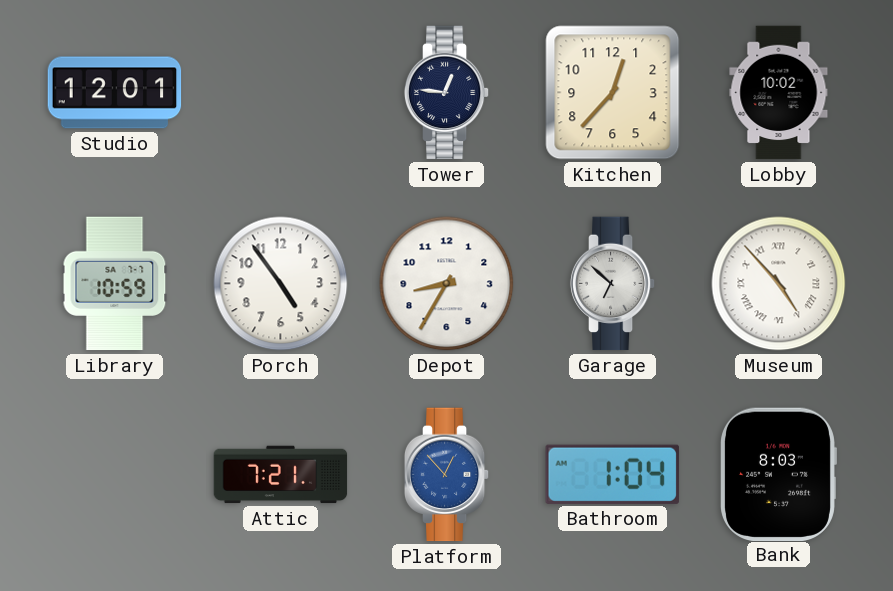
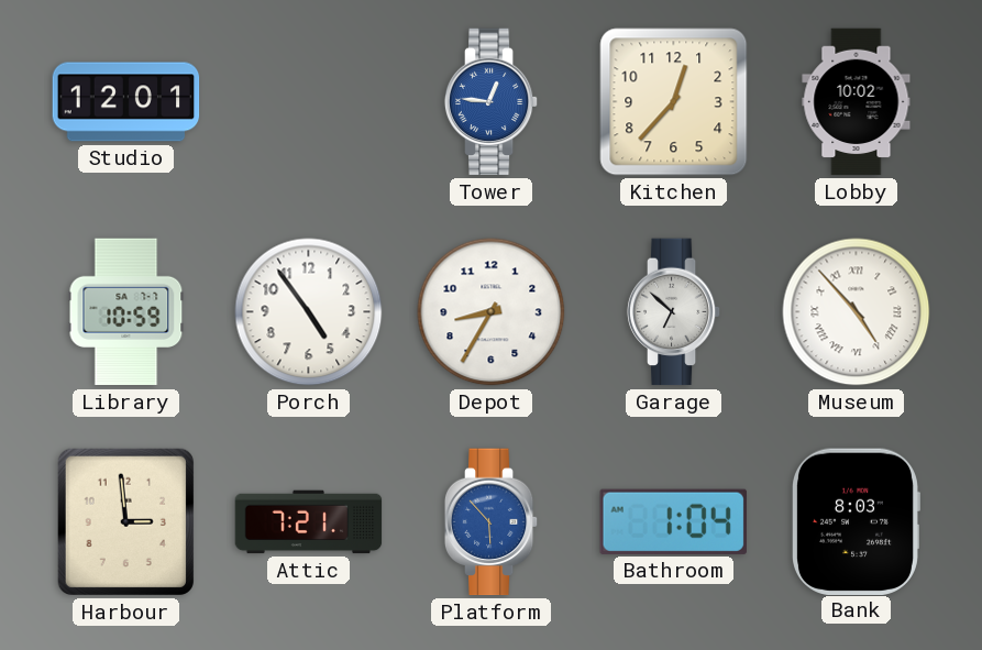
Tower dial: navy -> blue (492, 102)
Harbour: none -> 2:59 (125, 521)
Platform: 12:53 -> 5:53 (492, 522)
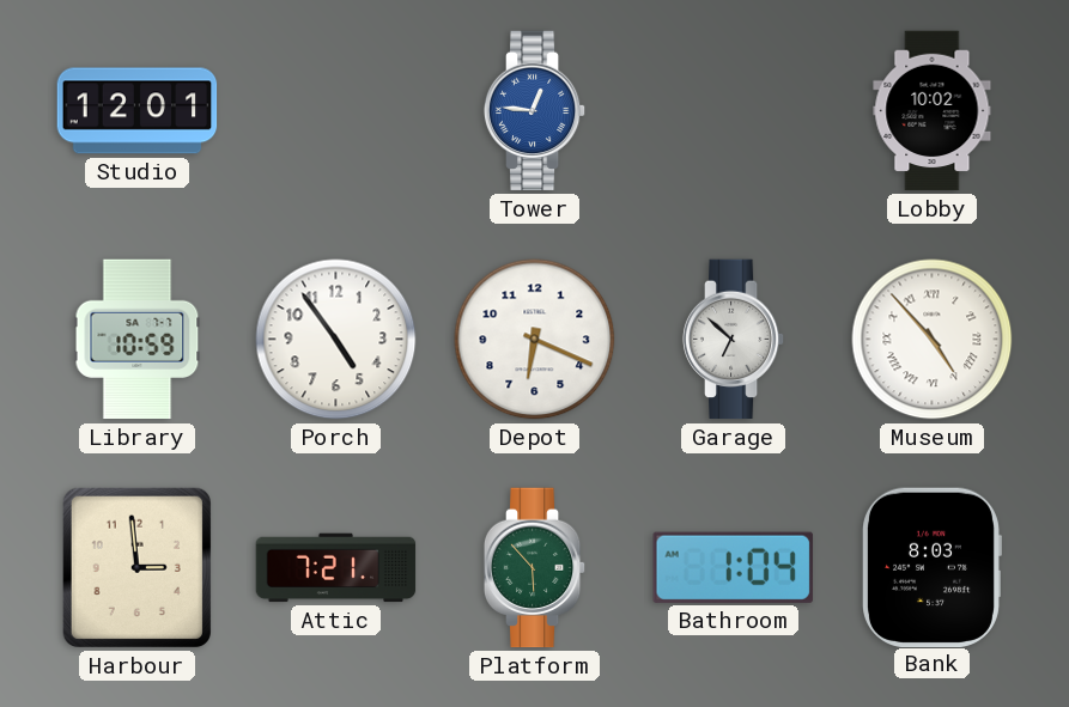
Kitchen: 12:37 -> none (674, 102)
Depot: 8:35 -> 6:19 (535, 340)
Platform dial: blue -> green (535, 568)
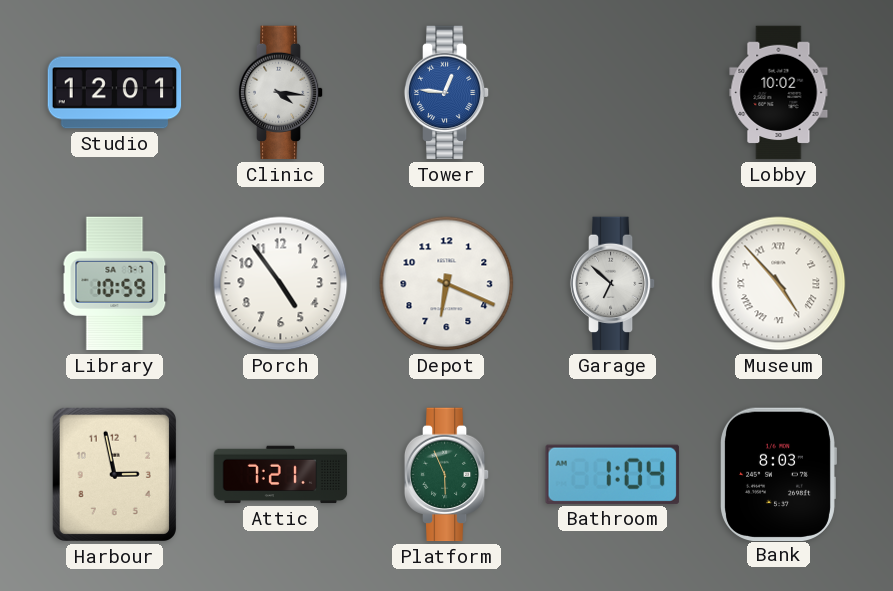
Clinic: none -> 4:16 (281, 93)
Harbour: 2:59 -> 2:58 (114, 474)
Platform: 5:53 -> 5:56 (447, 475)
